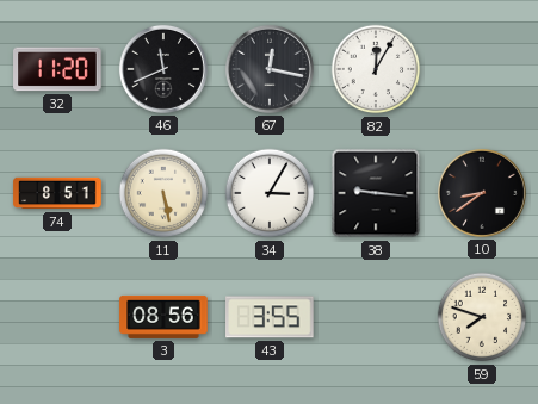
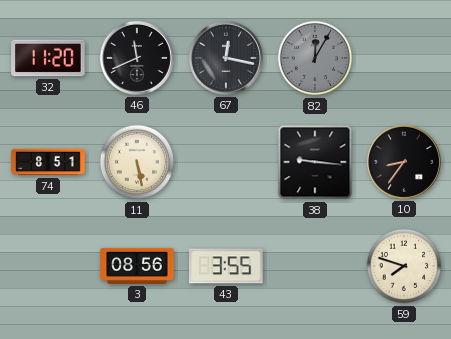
82 dial: white -> grey (315, 58)
34: 3:05 -> none (270, 193)
10: 8:39 -> 8:36 (404, 162)
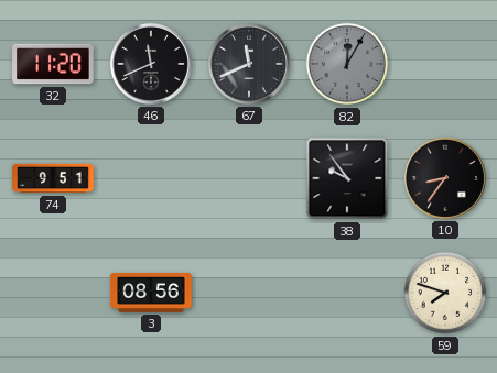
67: 12:17 -> 11:41 (249, 64)
74: 8:51 -> 9:51 (53, 178)
11: 5:28 -> none (137, 162)
38: 9:16 -> 9:54 (347, 178)
43: 3:55 -> none (227, 266)
